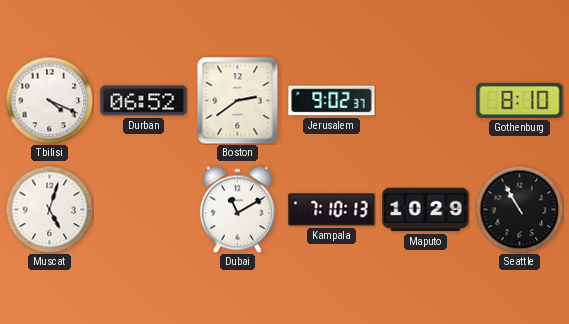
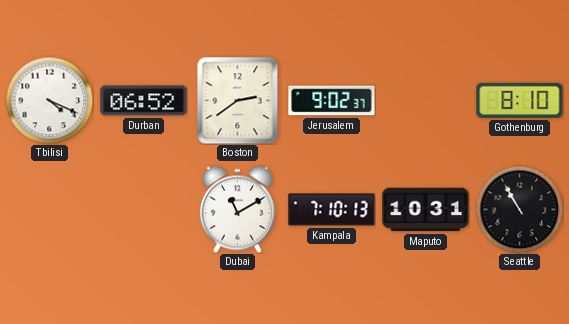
Muscat: 5:03 -> none (49, 209)
Maputo: 10:29 -> 10:31 (426, 210)
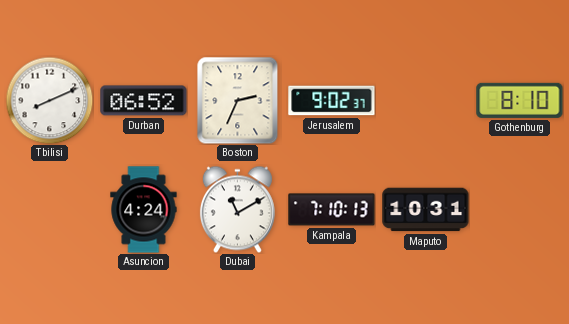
Tbilisi: 4:19 -> 8:11 (49, 100)
Boston: 2:39 -> 2:34 (238, 100)
Asuncion: none -> 4:24 (144, 210)
Seattle: 10:55 -> none (519, 209)
